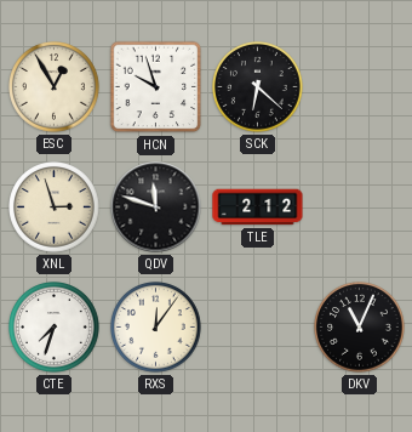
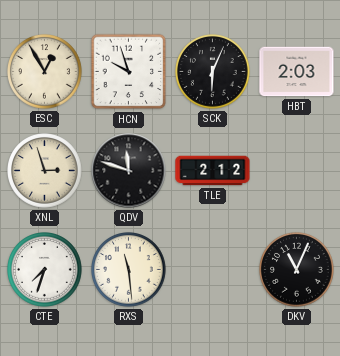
SCK: 6:22 -> 6:04 (213, 72)
HBT: none -> 2:03 (297, 72)
RXS: 12:06 -> 11:29 (129, 270)
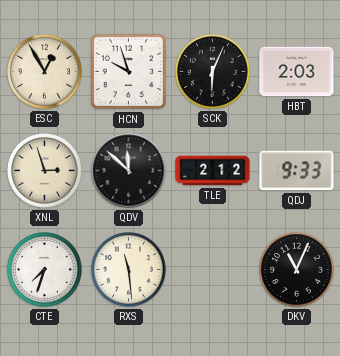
QDV: 11:48 -> 11:52 (129, 171)
QDJ: none -> 9:33 (297, 171)
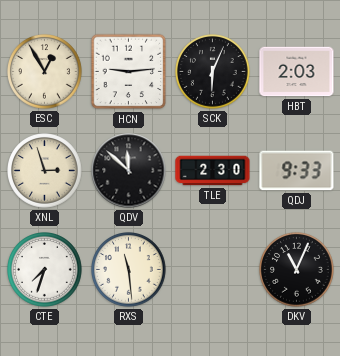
HCN: 9:57 -> 9:14 (129, 72)
TLE: 2:12 -> 2:30 (213, 171)
